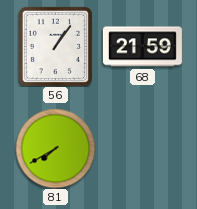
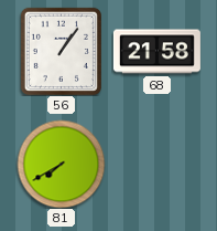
68: 21:59 -> 21:58 (156, 52)
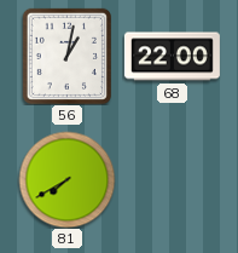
56: 1:06 -> 1:02 (66, 56)
68: 21:58 -> 22:00 (172, 57)
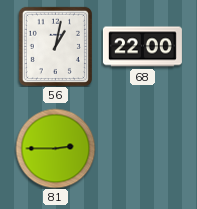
81: 7:40 -> 2:45 (55, 148)
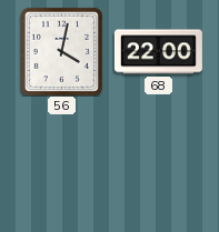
56: 1:02 -> 4:02 (61, 51)
81: 2:45 -> none (55, 148)
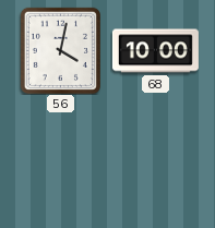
68: 22:00 -> 10:00 (155, 51)
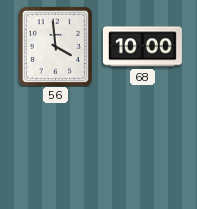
56: 4:02 -> 3:59 (55, 46)
